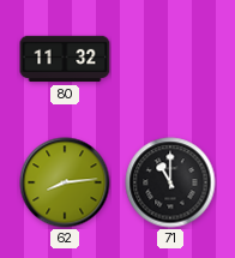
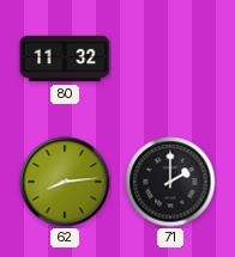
71: 11:00 -> 2:00 (170, 182)
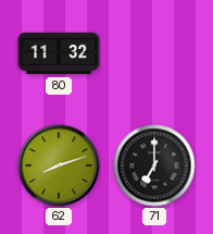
62: 8:14 -> 8:12 (59, 165)
71: 2:00 -> 7:00 (154, 165)
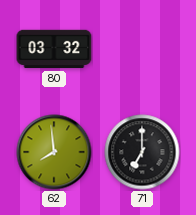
80: 11:32 -> 03:32 (54, 49)
62: 8:12 -> 7:59 (54, 152)
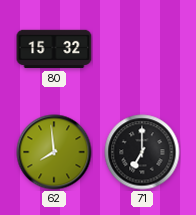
80: 03:32 -> 15:32 (54, 49)
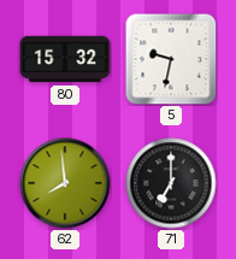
5: none -> 9:32 (171, 59)
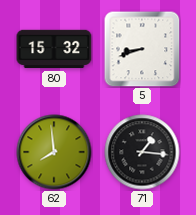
5: 9:32 -> 8:42 (142, 49)
71: 7:00 -> 1:16 (142, 152)
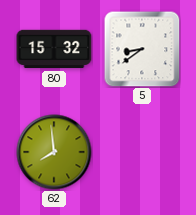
5: 8:42 -> 8:39 (142, 49)
71: 1:16 -> none (142, 152)
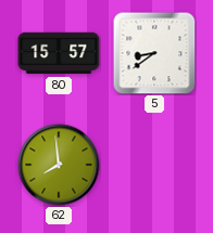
80: 15:32 -> 15:57 (59, 53)
